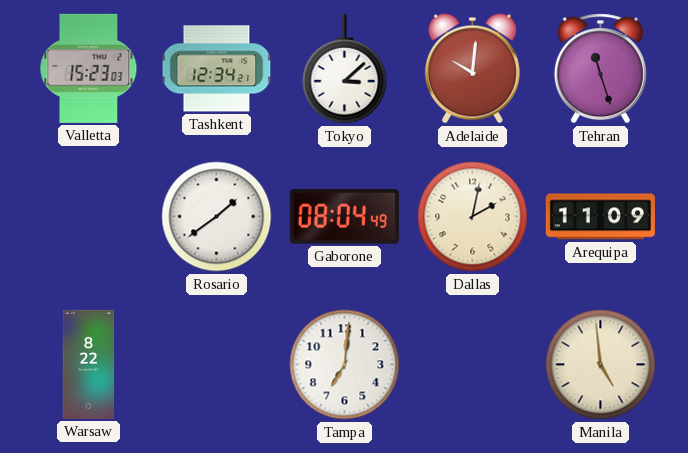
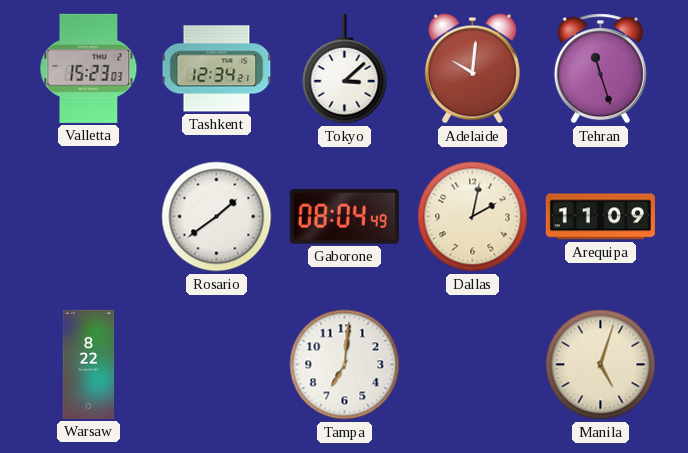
Manila: 4:59 -> 5:03 (601, 365)
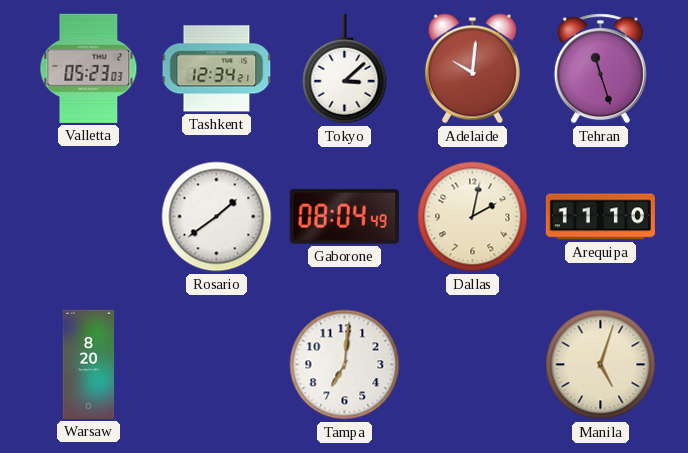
Valletta: 15:23 -> 05:23 (89, 68)
Arequipa: 11:09 -> 11:10 (600, 217)
Warsaw: 8:22 -> 8:20 (89, 364)
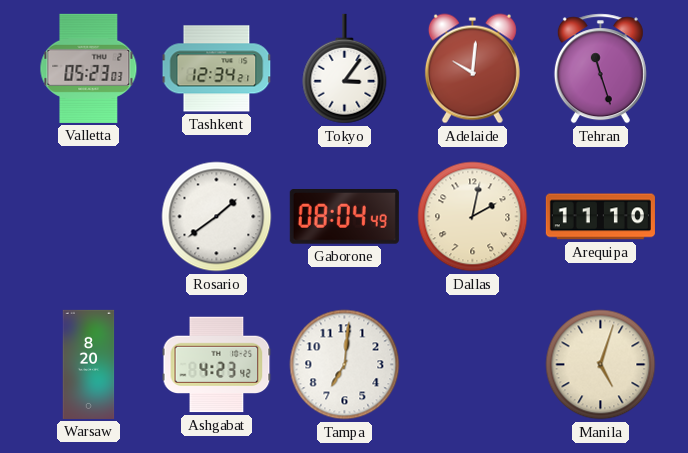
Tokyo: 3:08 -> 3:06 (345, 69)
Ashgabat: none -> 4:23 (217, 365)
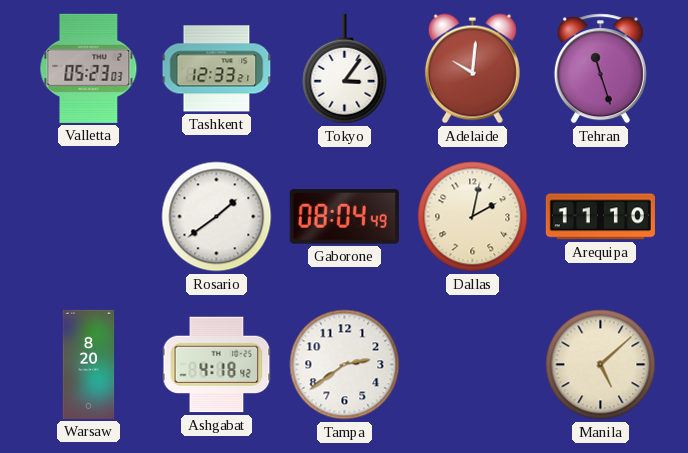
Tashkent: 12:34 -> 12:33 (217, 69)
Ashgabat: 4:23 -> 4:18 (217, 365)
Tampa: 7:01 -> 2:39 (345, 365)
Manila: 5:03 -> 5:08 (601, 365)
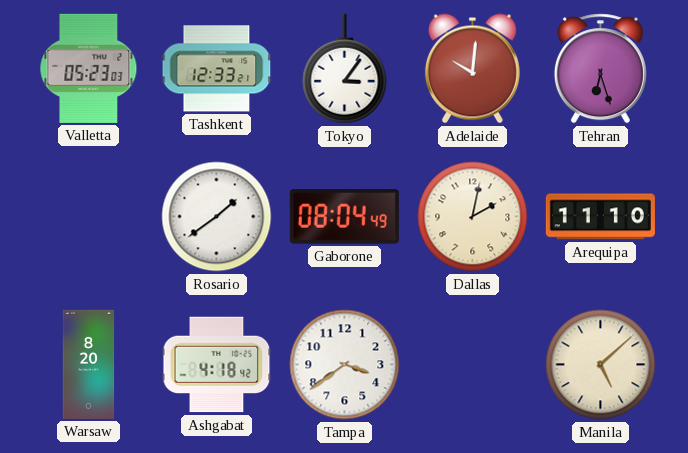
Tehran: 11:27 -> 6:27 (600, 69)
Tampa: 2:39 -> 3:39 (345, 365)
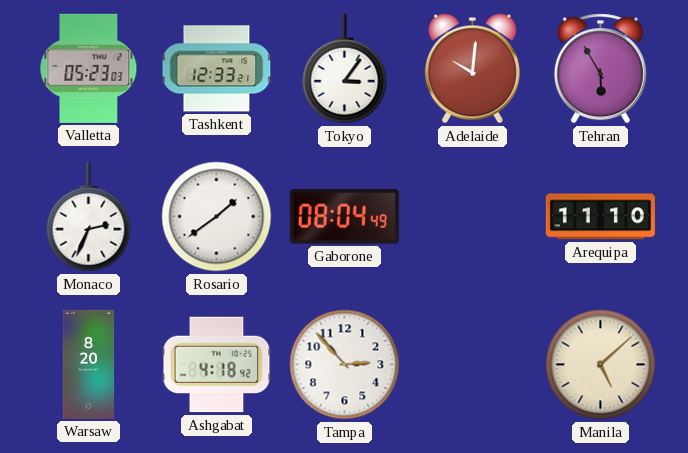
Tehran: 6:27 -> 5:55 (600, 69)
Monaco: none -> 2:34 (89, 217)
Dallas: 2:02 -> none (473, 217)
Tampa: 3:39 -> 2:53 (345, 365)
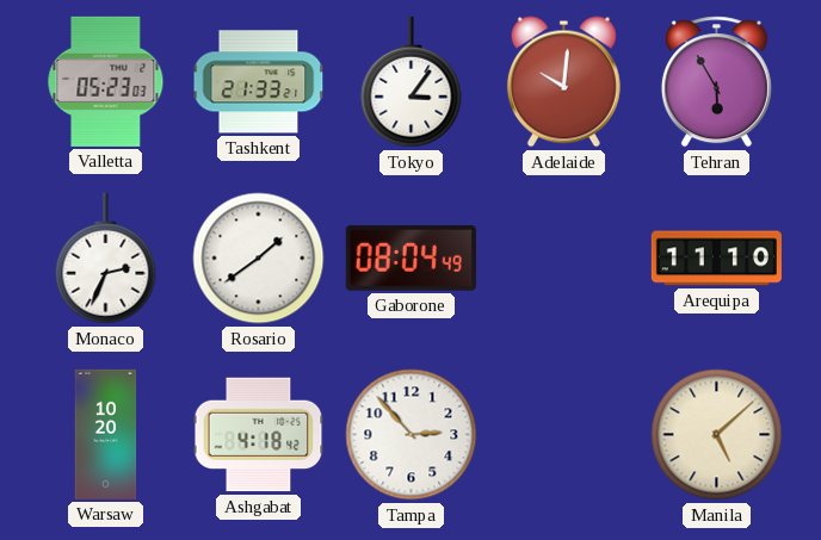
Tashkent: 12:33 -> 21:33 (259, 82)
Warsaw: 8:20 -> 10:20 (106, 434)
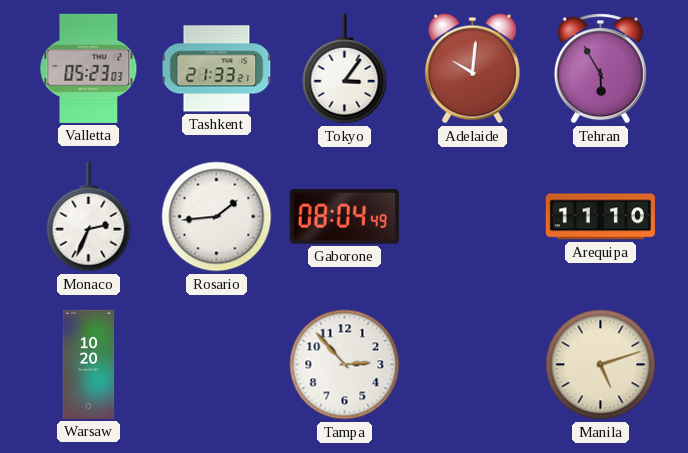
Rosario: 1:39 -> 1:44 (217, 217)
Ashgabat: 4:18 -> none (259, 435)
Manila: 5:08 -> 5:12 (601, 365)
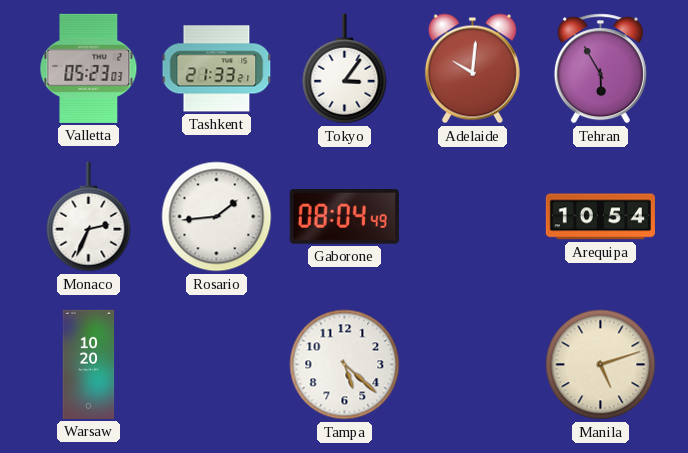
Arequipa: 11:10 -> 10:54 (600, 217)
Tampa: 2:53 -> 5:22 (345, 365)
